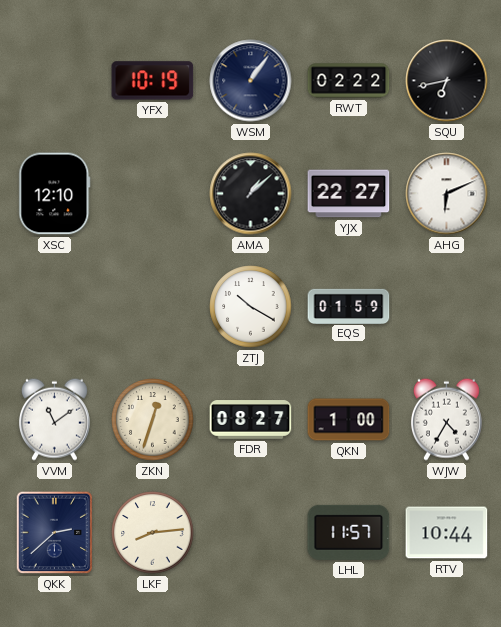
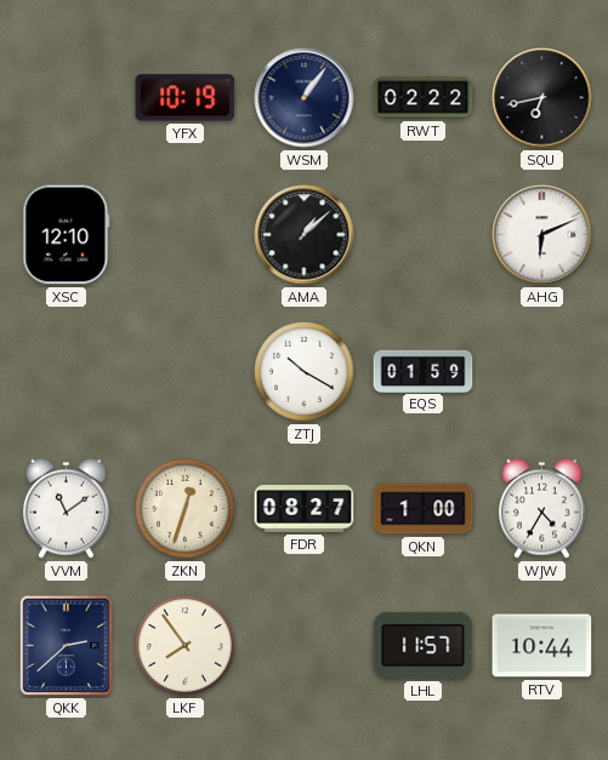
YJX: 22:27 -> none (349, 194)
LKF: 8:14 -> 7:54 (186, 646)
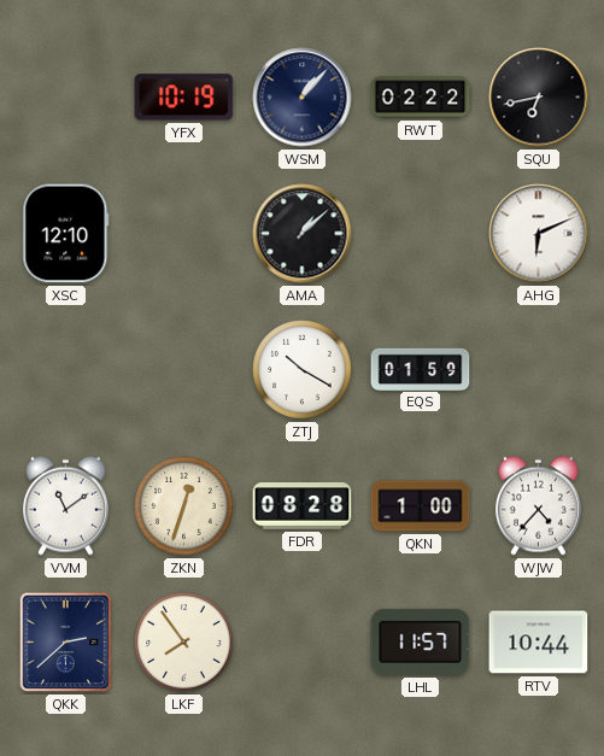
WSM: 1:06 -> 1:07 (303, 98)
FDR: 08:27 -> 08:28 (303, 506)
WJW: 4:35 -> 4:37 (538, 505)
